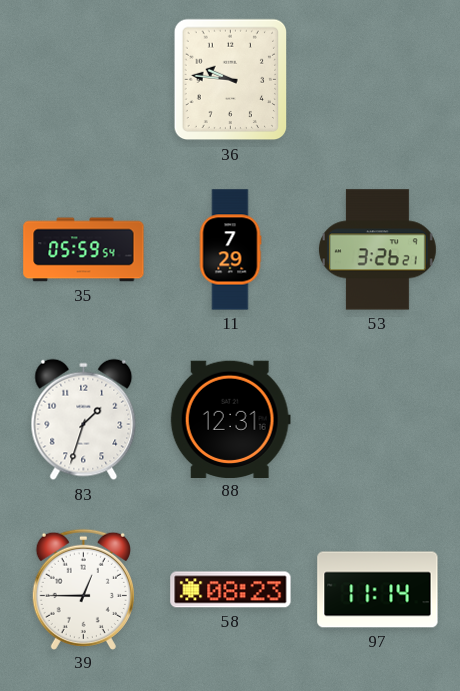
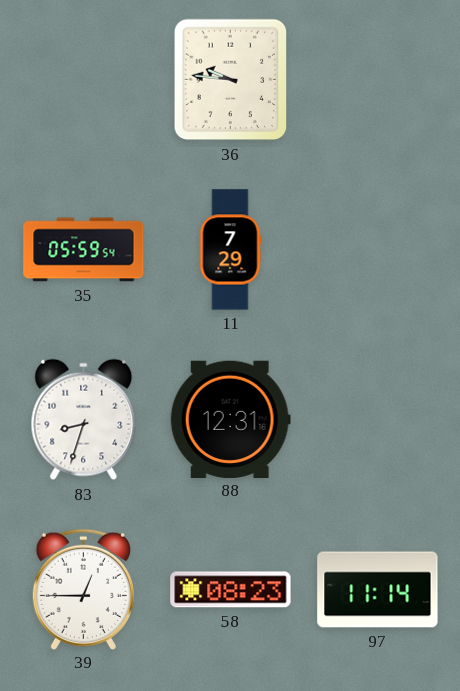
53: 3:26 -> none (377, 250)
83: 1:33 -> 8:33 (84, 420)
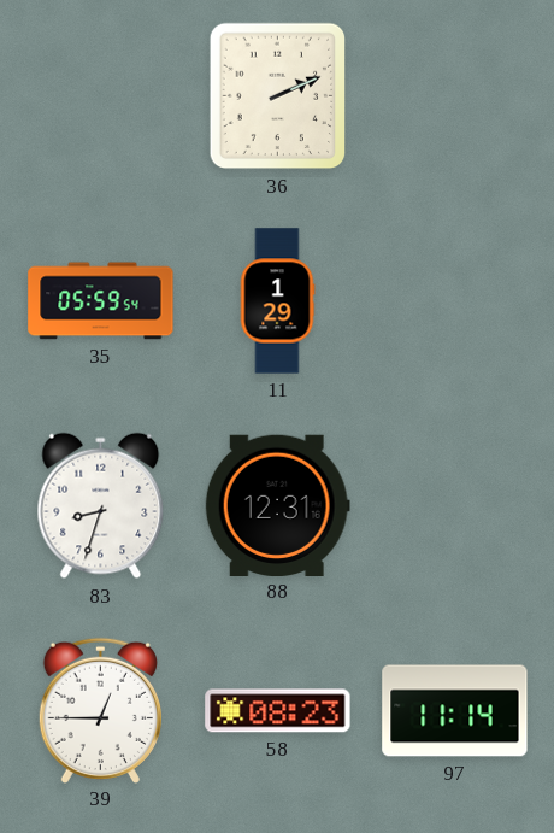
36: 9:46 -> 2:11 (278, 96)
11: 7:29 -> 1:29 (277, 301)
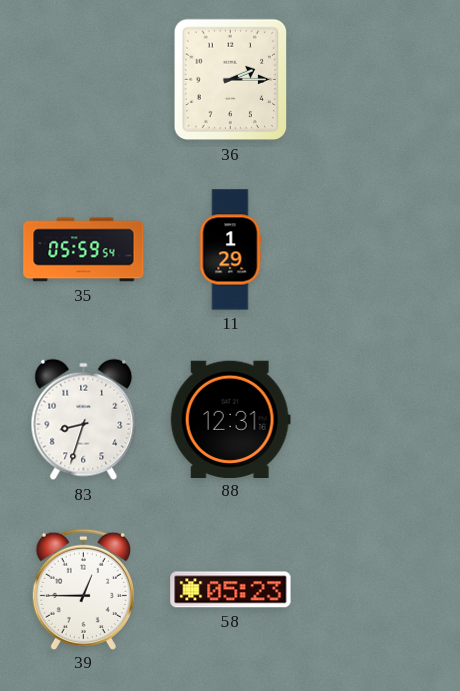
36: 2:11 -> 2:15 (231, 80)
58: 08:23 -> 05:23 (231, 590)
97: 11:14 -> none (455, 711)
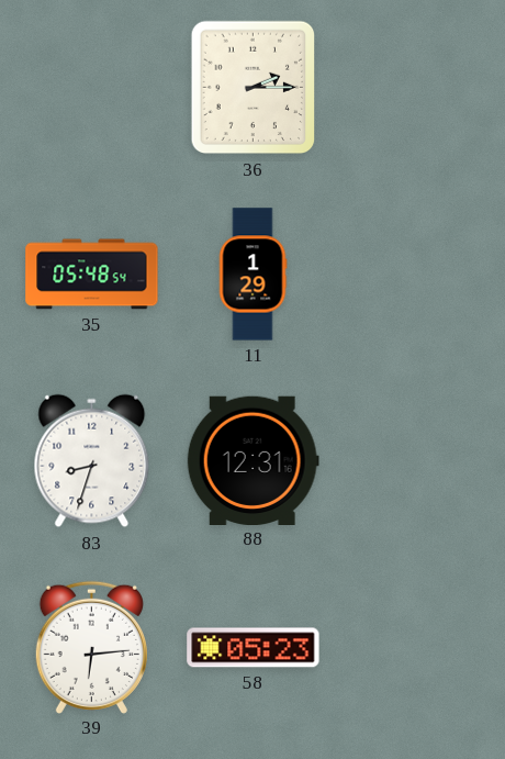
35: 05:59 -> 05:48 (92, 275)
39: 12:45 -> 6:14 (91, 647)
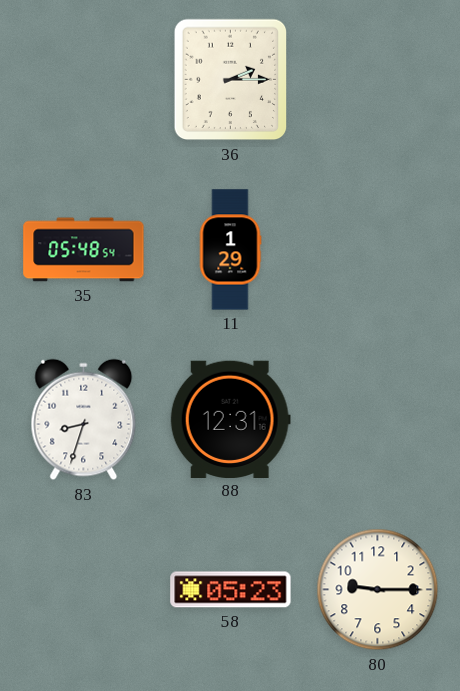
39: 6:14 -> none (91, 647)
80: none -> 9:15 (378, 590)
